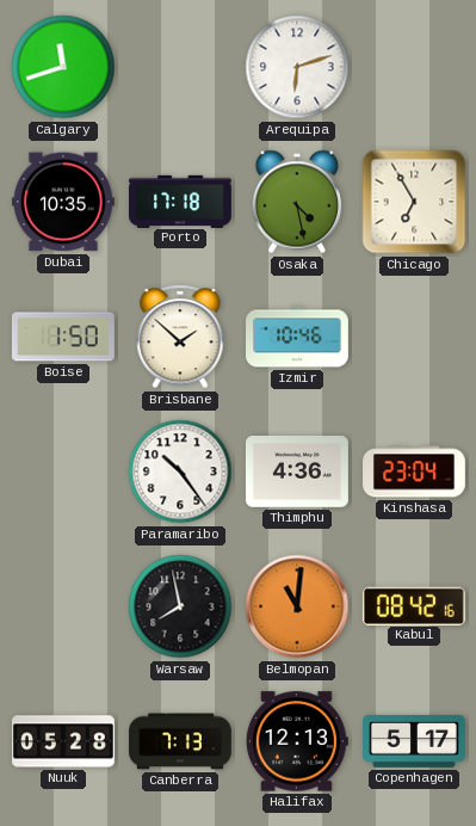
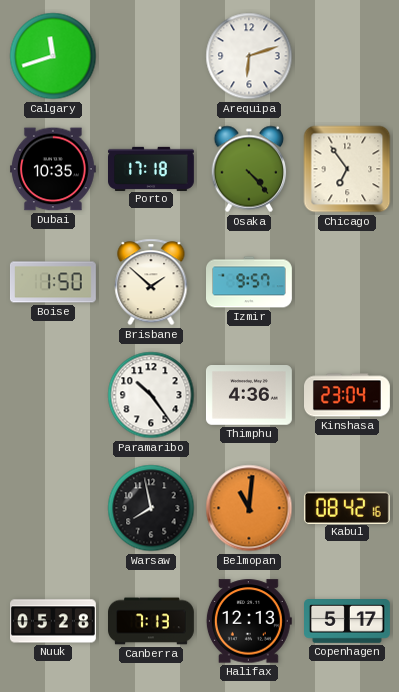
Osaka: 4:28 -> 4:23 (249, 169)
Chicago: 6:55 -> 6:54 (347, 169)
Izmir: 10:46 -> 9:57 (250, 282)
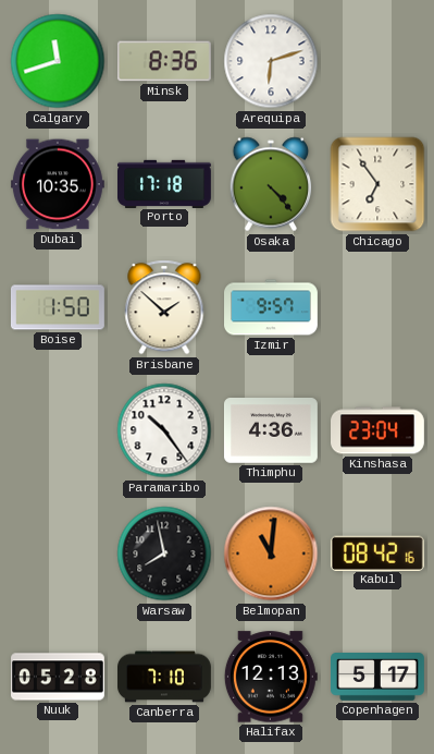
Minsk: none -> 8:36 (164, 61)
Canberra: 7:13 -> 7:10 (165, 677)
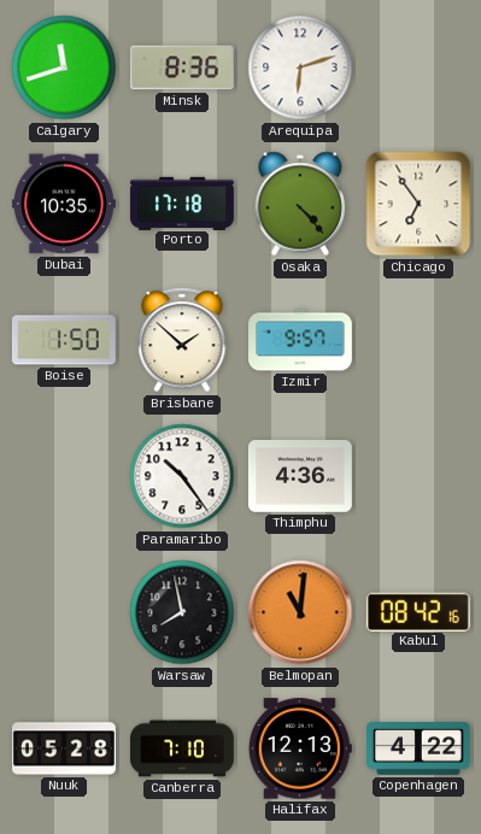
Kinshasa: 23:04 -> none (379, 430)
Copenhagen: 5:17 -> 4:22 (420, 750)
